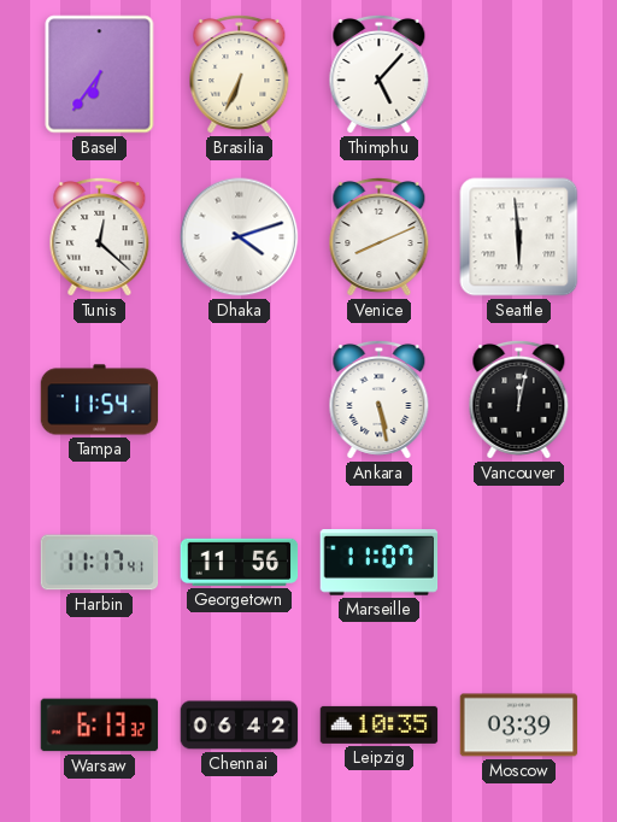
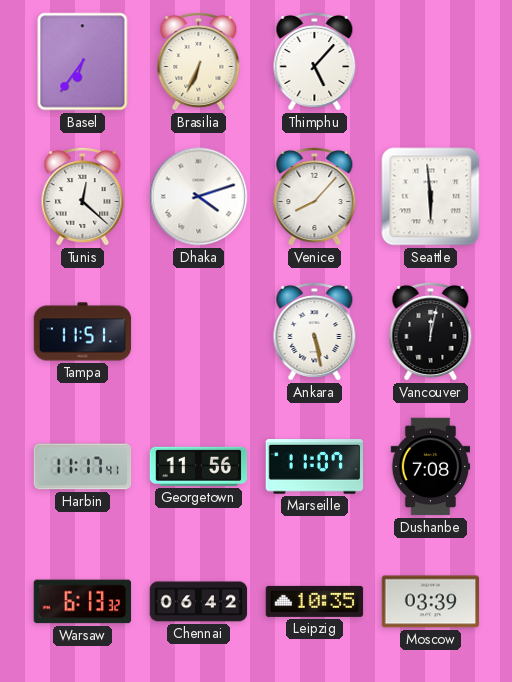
Venice: 8:11 -> 8:07 (315, 197)
Tampa: 11:54 -> 11:51 (83, 332)
Dushanbe: none -> 7:08 (431, 467)
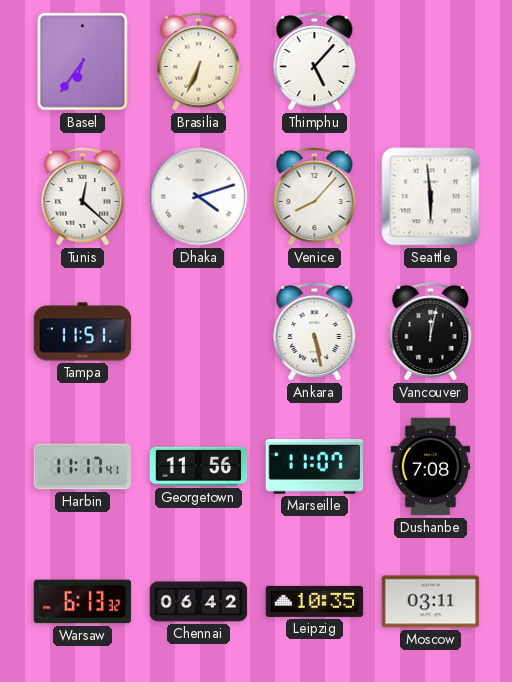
Moscow: 03:39 -> 03:11 (431, 602)
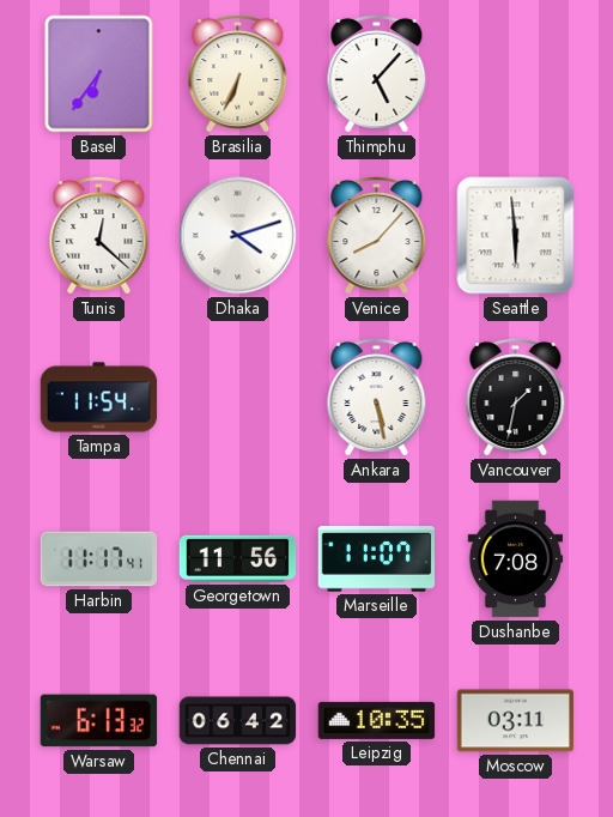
Tampa: 11:51 -> 11:54 (99, 398)
Vancouver: 12:02 -> 1:32 (516, 398)
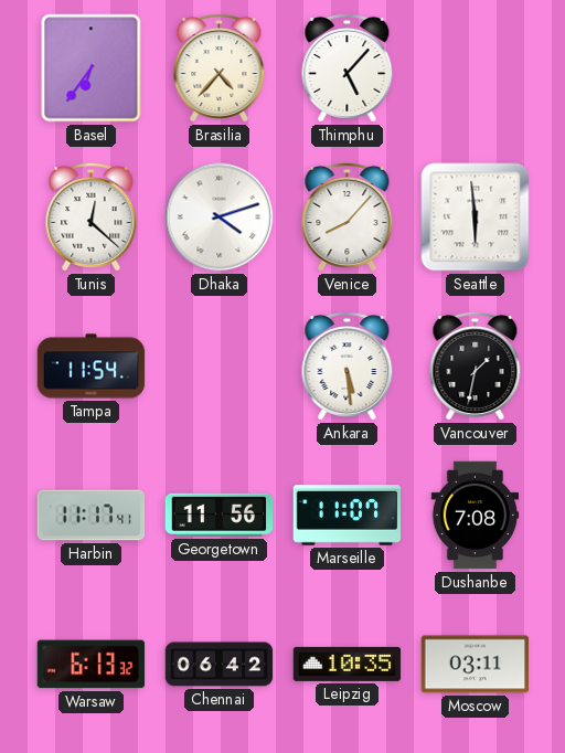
Brasilia: 6:34 -> 4:37 (220, 68)
Ankara: 5:28 -> 5:29 (348, 367)
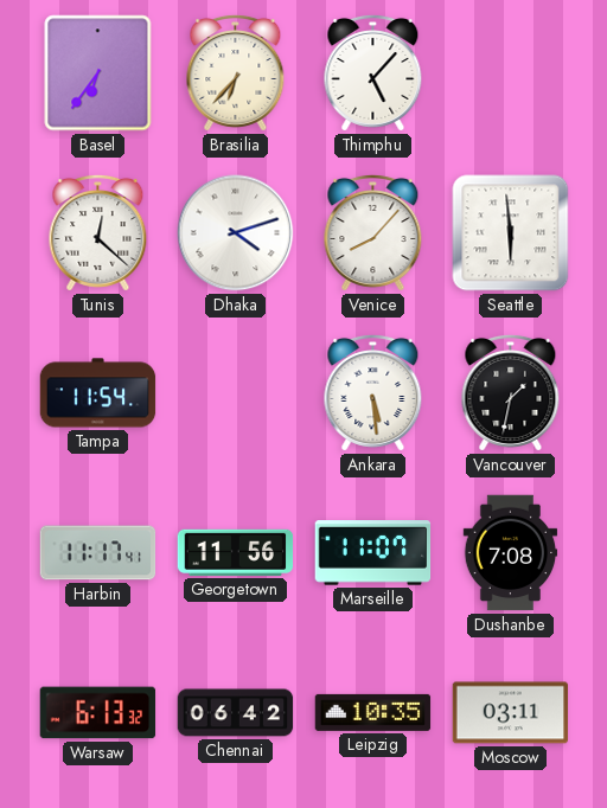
Brasilia: 4:37 -> 6:37 (236, 73)
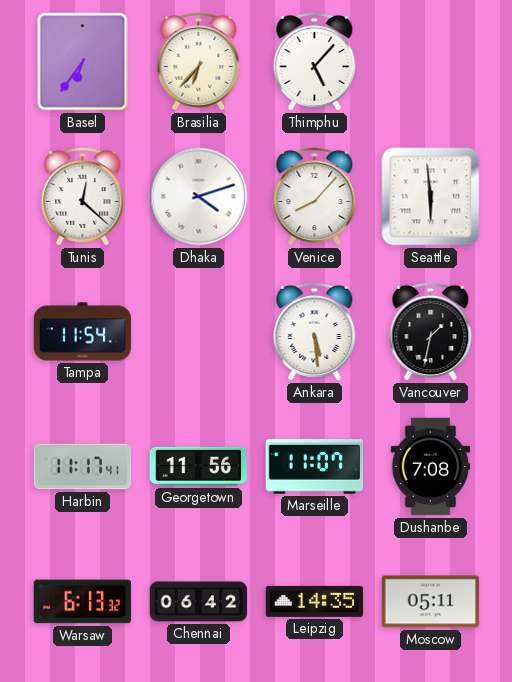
Leipzig: 10:35 -> 14:35 (315, 601)
Moscow: 03:11 -> 05:11 (431, 602)
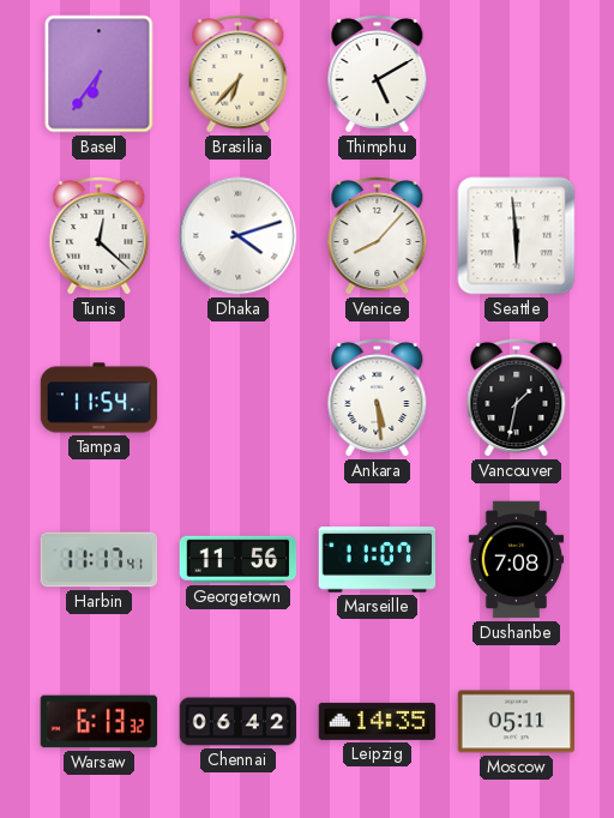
Thimphu: 5:07 -> 5:10 (378, 74)
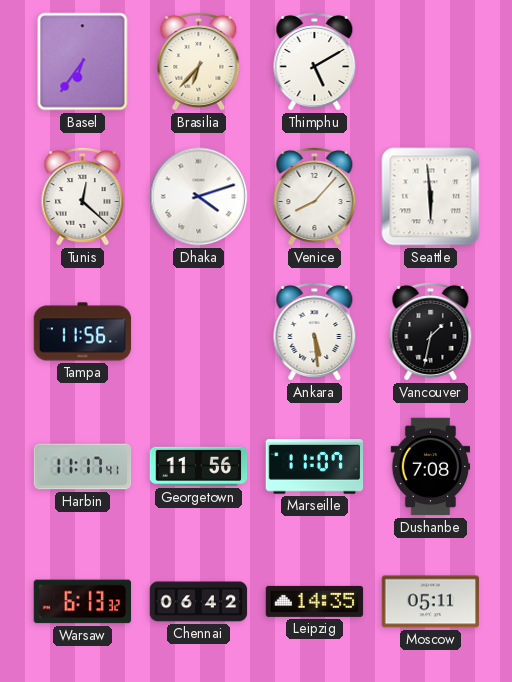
Tampa: 11:54 -> 11:56 (83, 332)
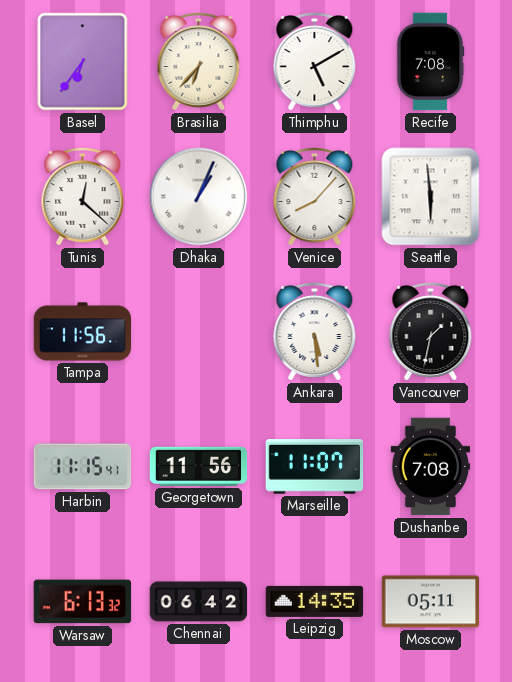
Recife: none -> 7:08 (430, 62)
Dhaka: 4:12 -> 1:04 (199, 197)
Harbin: 11:17 -> 11:15 (83, 467)
